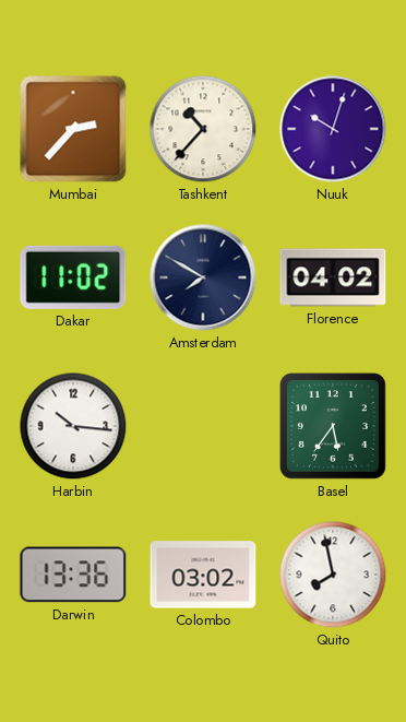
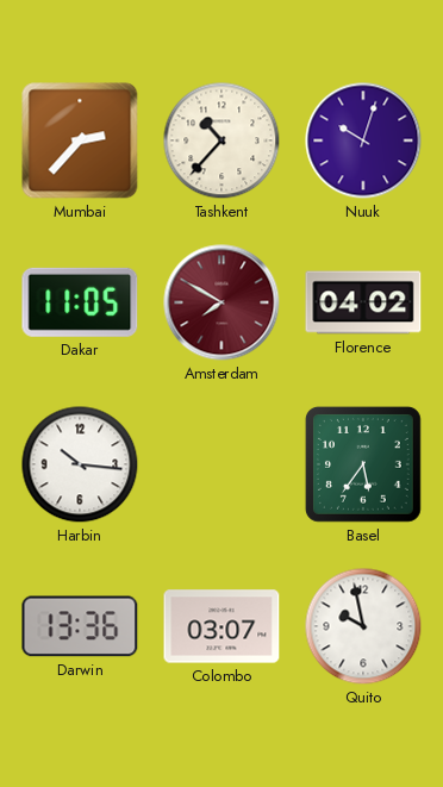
Dakar: 11:02 -> 11:05 (80, 302)
Amsterdam dial: navy -> burgundy (221, 302)
Colombo: 03:02 -> 03:07 (221, 626)
Quito: 7:58 -> 9:58 (363, 626)
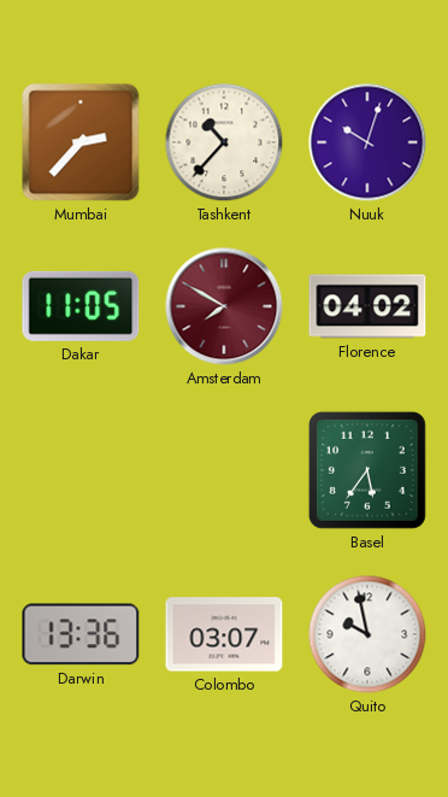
Harbin: 10:16 -> none (80, 464)
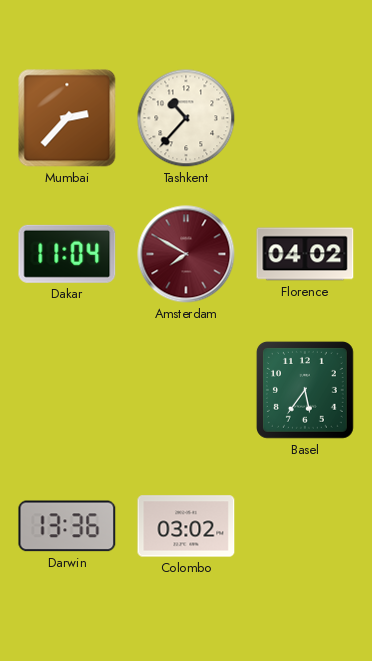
Nuuk: 10:03 -> none (367, 142)
Dakar: 11:05 -> 11:04 (67, 254)
Colombo: 03:07 -> 03:02 (186, 526)
Quito: 9:58 -> none (367, 634)
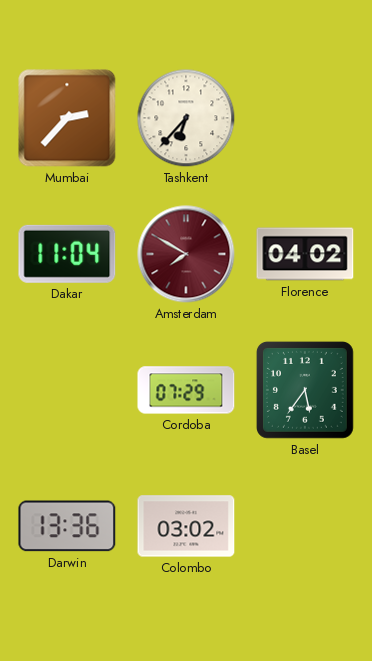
Tashkent: 10:37 -> 6:37 (186, 118)
Cordoba: none -> 07:29 (186, 390)
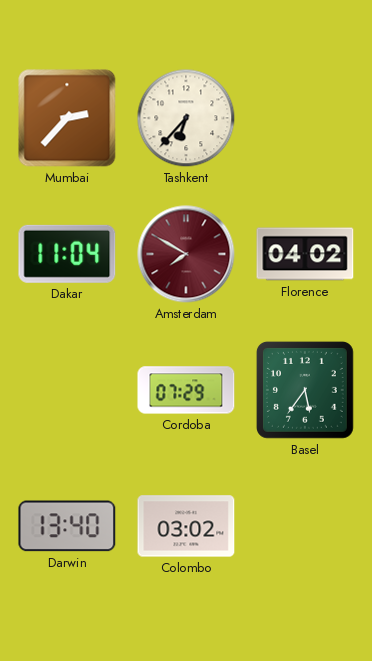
Darwin: 13:36 -> 13:40 (67, 526)
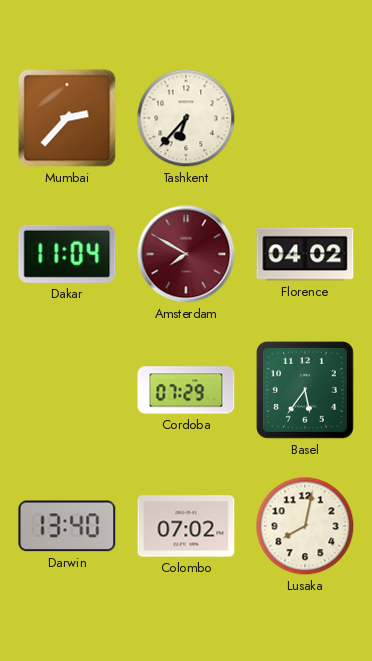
Colombo: 03:02 -> 07:02 (186, 526)
Lusaka: none -> 8:02 (305, 526)
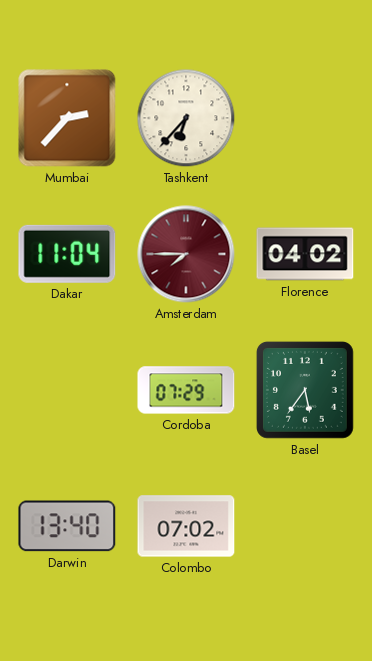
Amsterdam: 7:50 -> 7:45 (186, 254)
Lusaka: 8:02 -> none (305, 526)
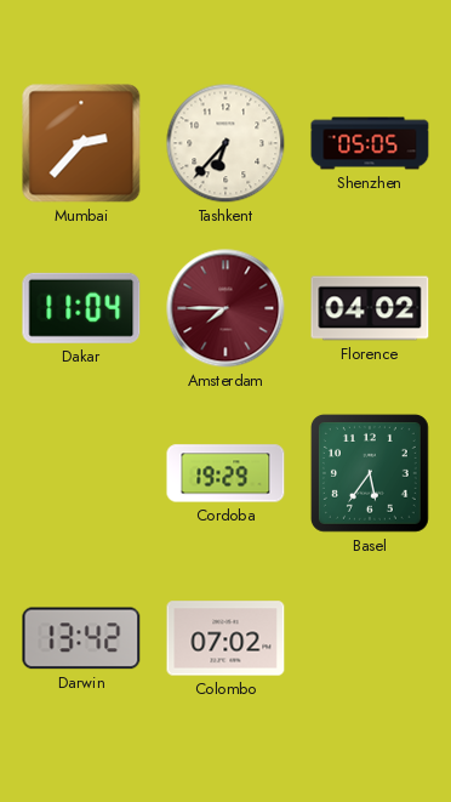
Shenzhen: none -> 05:05 (370, 143)
Cordoba: 07:29 -> 19:29 (225, 473)
Darwin: 13:40 -> 13:42 (81, 638)
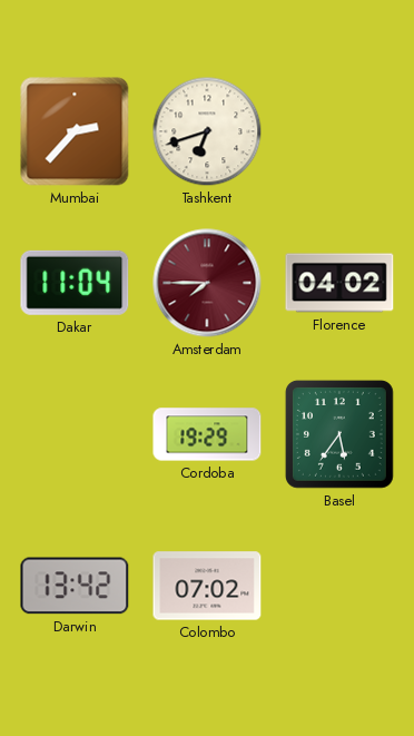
Tashkent: 6:37 -> 6:42 (207, 131)
Shenzhen: 05:05 -> none (370, 143)
